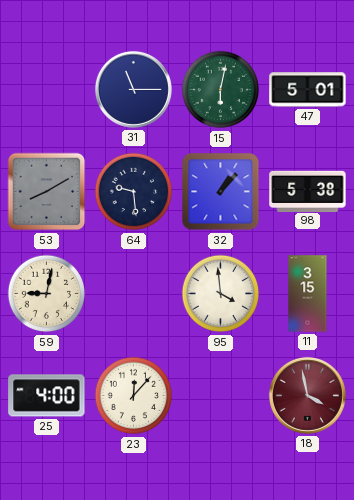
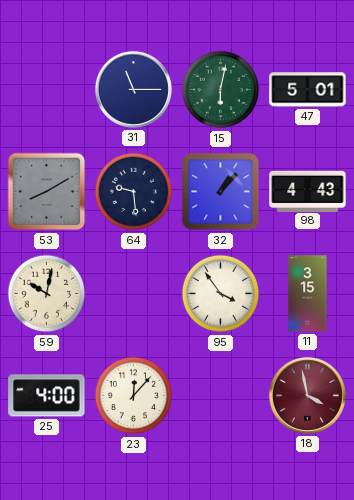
98: 5:38 -> 4:43 (308, 191)
59: 9:02 -> 10:02 (47, 294)
95: 3:59 -> 3:54 (221, 294)
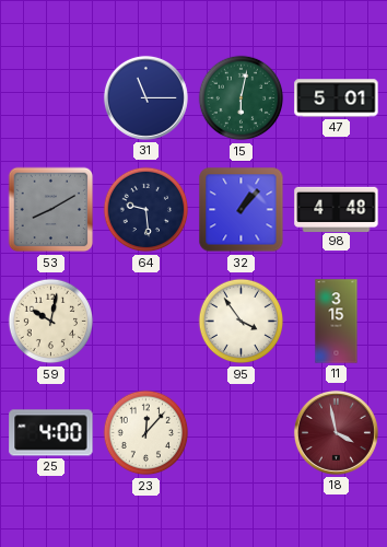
98: 4:43 -> 4:48 (337, 209)
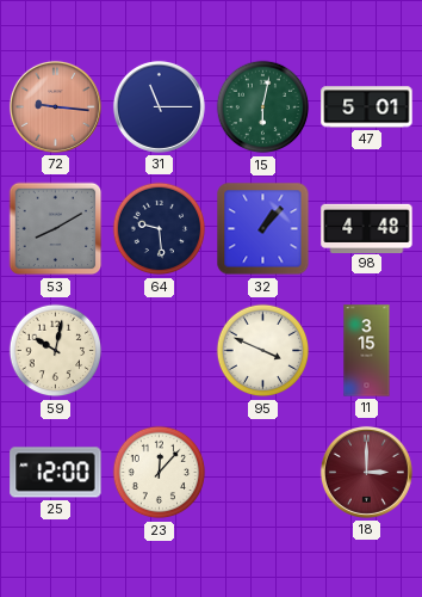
72: none -> 9:16 (55, 106)
95: 3:54 -> 3:49 (263, 351)
25: 4:00 -> 12:00 (56, 473)
18: 3:58 -> 3:00 (366, 472)
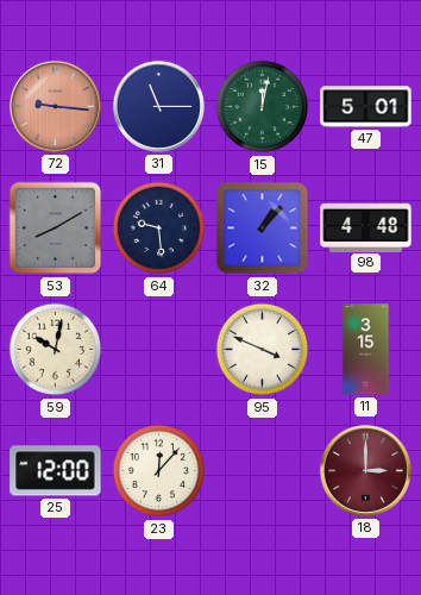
15: 6:02 -> 12:02 (263, 107)
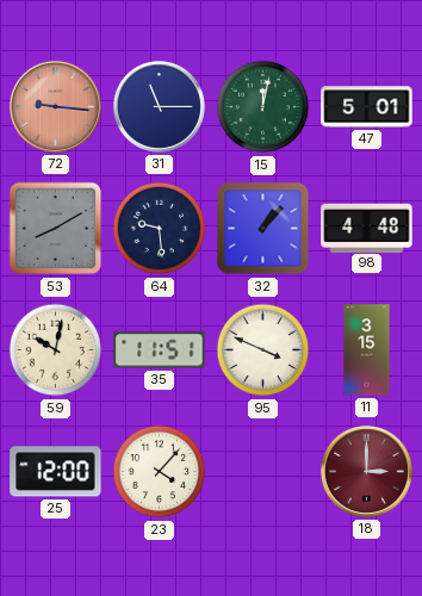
35: none -> 11:51 (160, 350)
23: 12:07 -> 4:07 (160, 472)
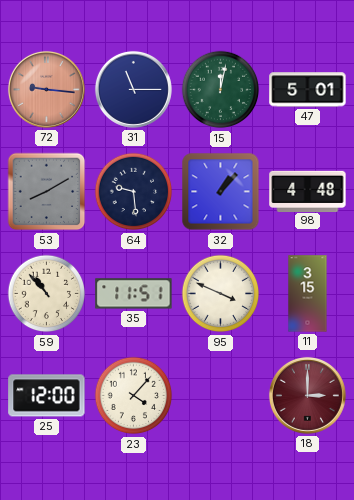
59: 10:02 -> 10:53 (47, 294)
